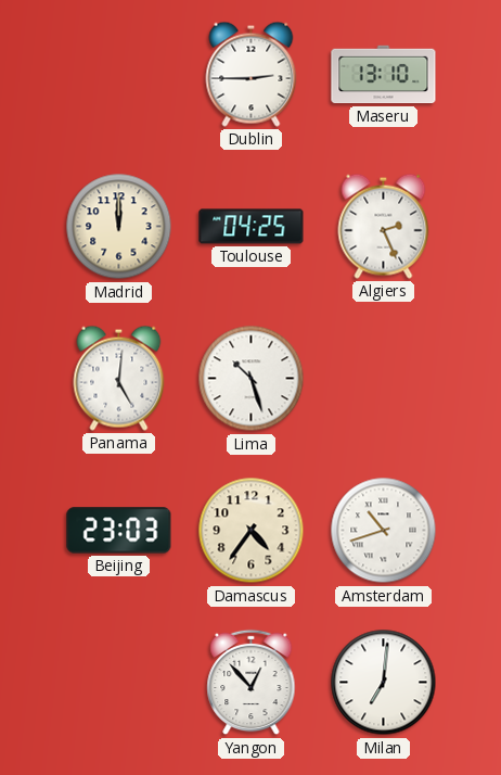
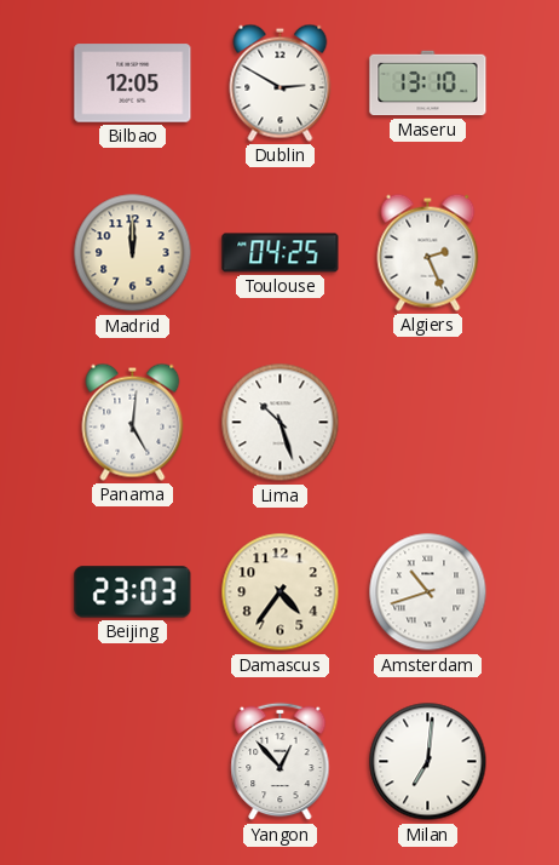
Bilbao: none -> 12:05 (133, 84)
Dublin: 2:45 -> 2:50 (281, 82)
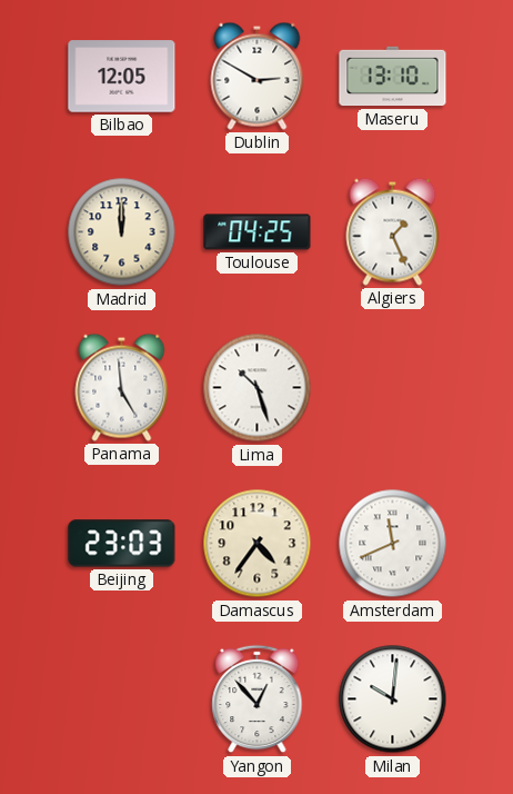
Algiers: 2:26 -> 1:26 (393, 231)
Panama: 5:01 -> 4:59 (122, 387)
Amsterdam: 10:42 -> 11:41 (393, 544)
Milan: 7:01 -> 10:01 (393, 699)
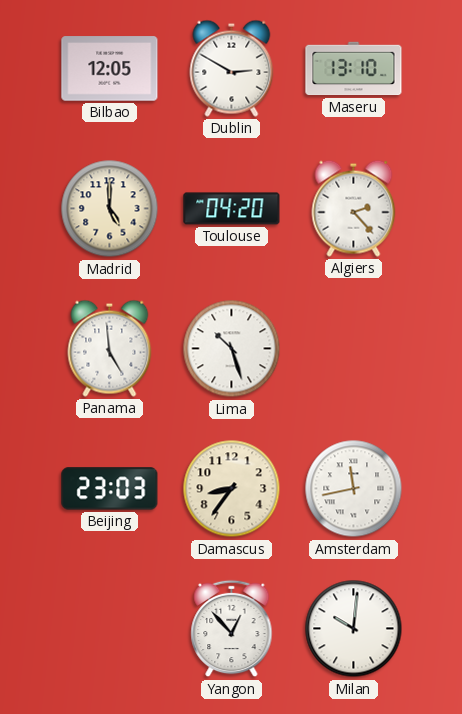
Madrid: 12:00 -> 5:00 (110, 209)
Toulouse: 04:25 -> 04:20 (232, 209)
Algiers: 1:26 -> 2:23 (354, 208)
Damascus: 4:36 -> 8:36 (232, 489)
Amsterdam: 11:41 -> 11:43 (354, 489)
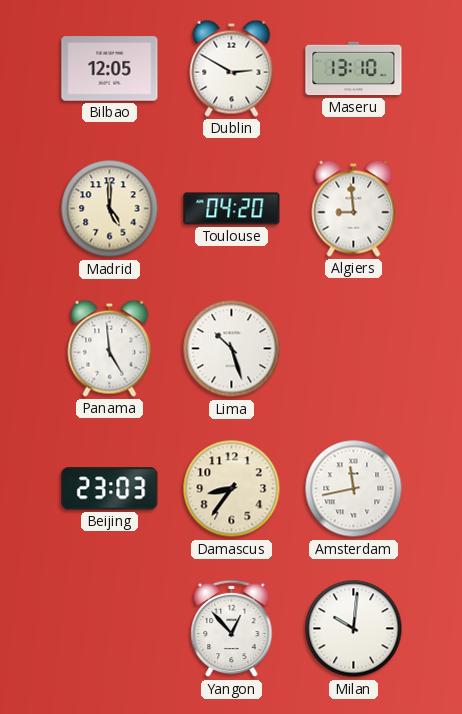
Algiers: 2:23 -> 8:59 (354, 208)
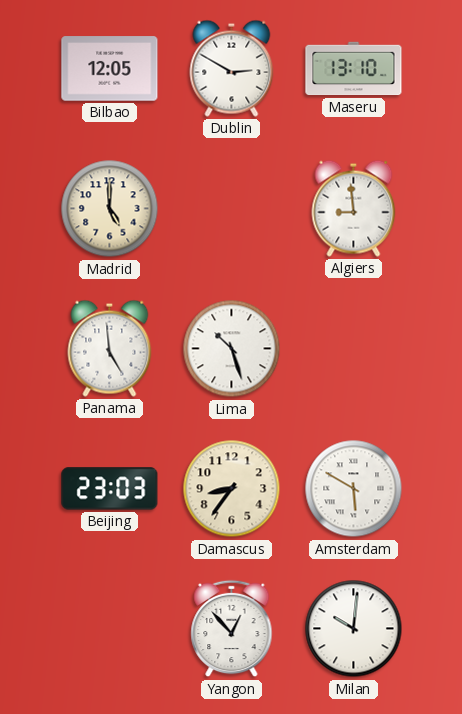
Toulouse: 04:20 -> none (232, 209)
Amsterdam: 11:43 -> 5:50 (354, 489)
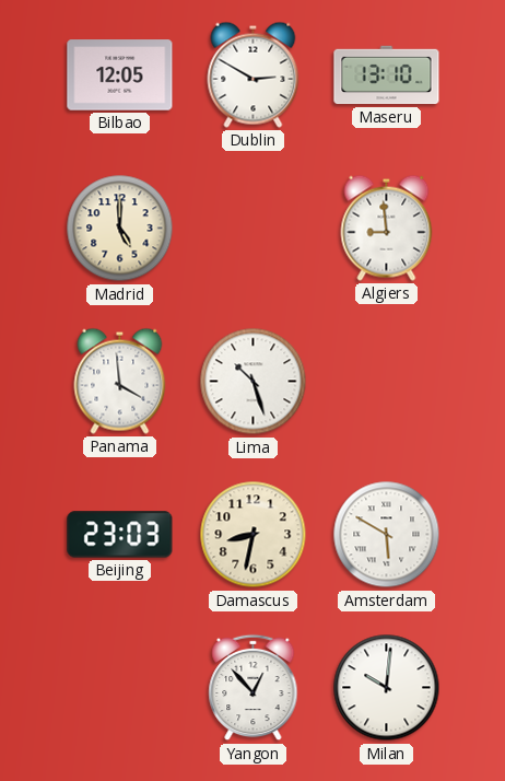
Panama: 4:59 -> 3:59 (120, 381)
Damascus: 8:36 -> 8:32 (254, 535)
